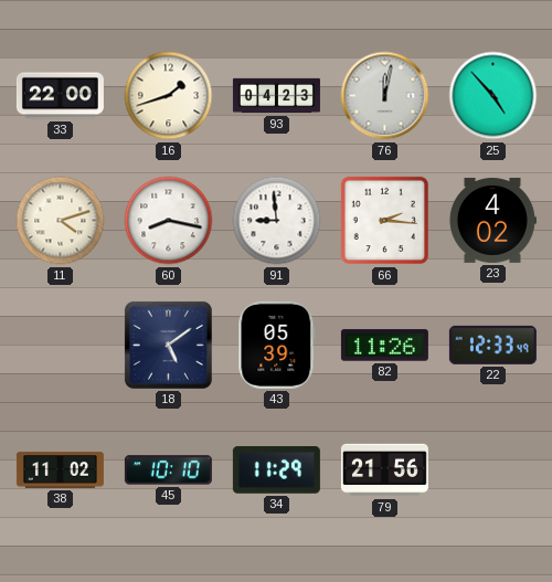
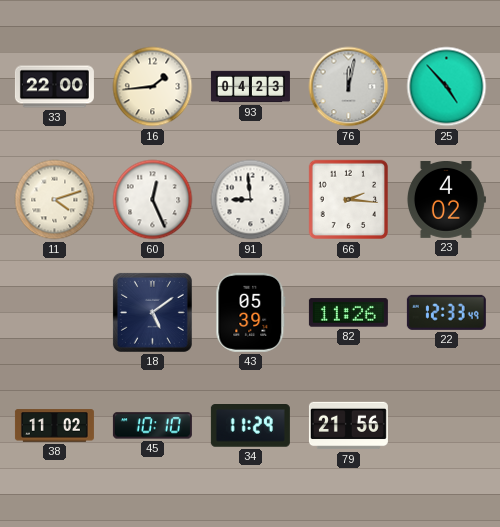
16: 1:42 -> 1:44 (153, 87)
60: 8:17 -> 12:26 (153, 200)
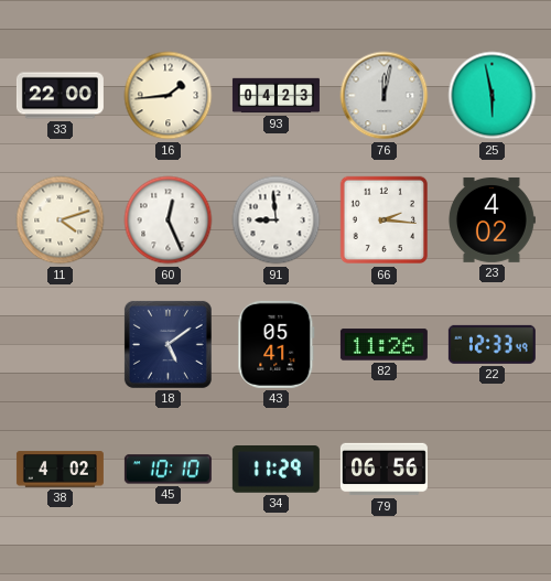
25: 4:53 -> 5:58 (493, 96)
43: 05:39 -> 05:41 (277, 344)
38: 11:02 -> 4:02 (60, 470)
79: 21:56 -> 06:56 (383, 470)
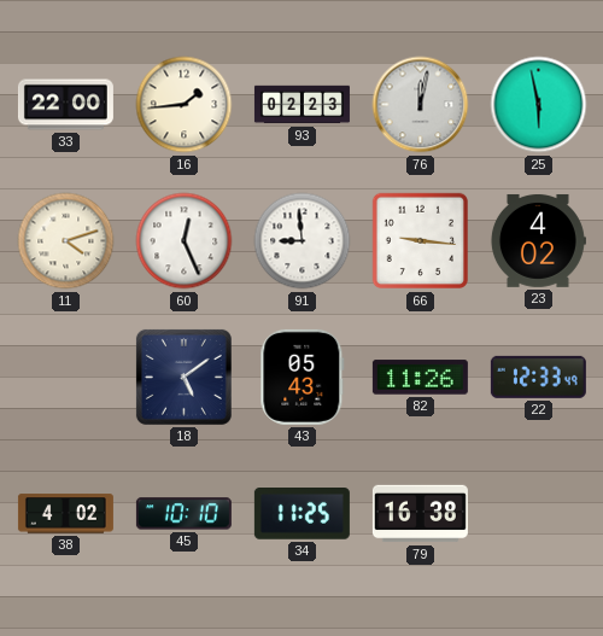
93: 04:23 -> 02:23 (301, 105)
66: 2:16 -> 9:16 (421, 241)
43: 05:41 -> 05:43 (303, 377)
34: 11:29 -> 11:25 (301, 514)
79: 06:56 -> 16:38 (420, 514)
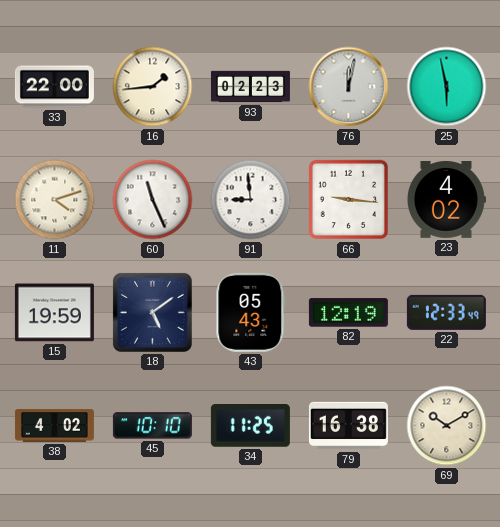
60: 12:26 -> 11:26 (153, 200)
15: none -> 19:59 (54, 313)
82: 11:26 -> 12:19 (348, 313)
69: none -> 10:10 (447, 426)
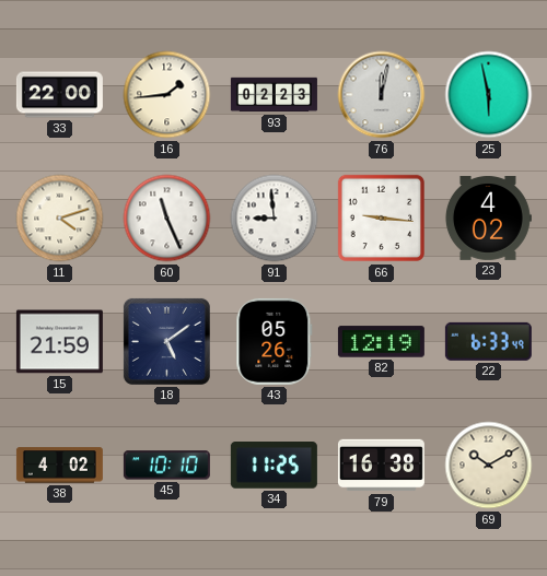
15: 19:59 -> 21:59 (59, 342)
43: 05:43 -> 05:26 (275, 341)
22: 12:33 -> 6:33 (488, 341)
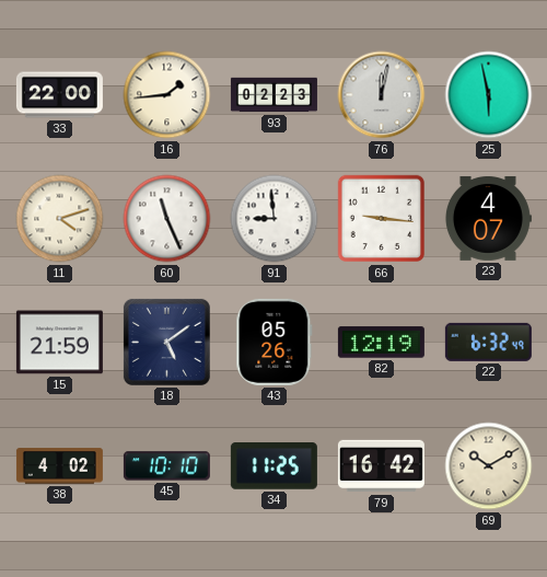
23: 4:02 -> 4:07 (488, 218)
22: 6:33 -> 6:32 (488, 342)
79: 16:38 -> 16:42 (381, 466)
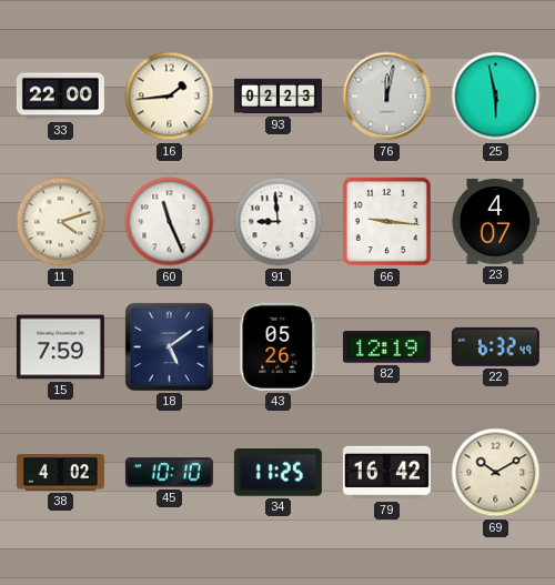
15: 21:59 -> 7:59 (60, 347)
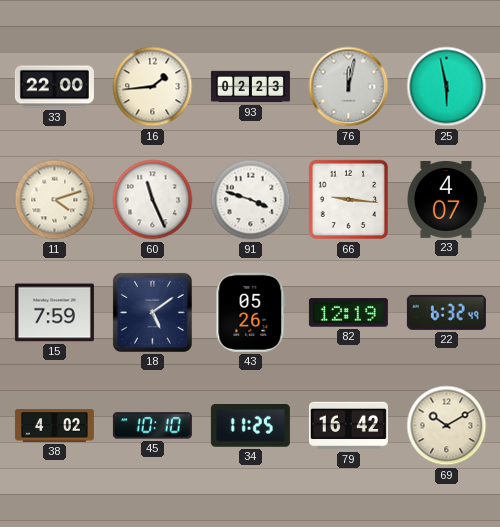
91: 8:59 -> 3:48 (251, 200)
